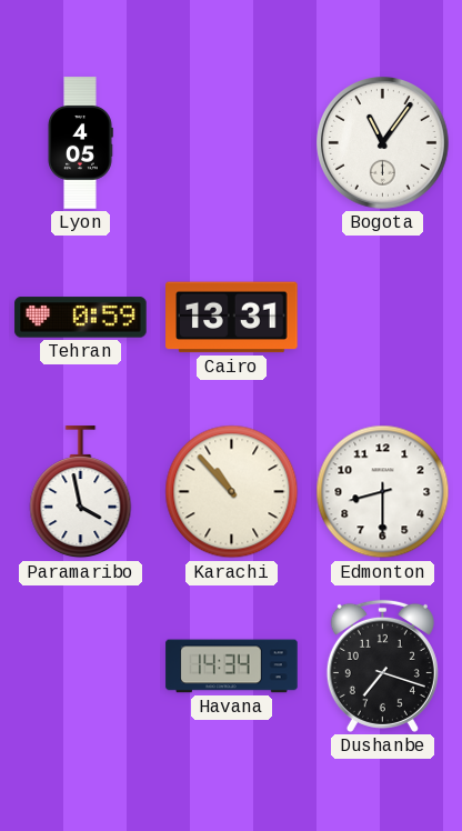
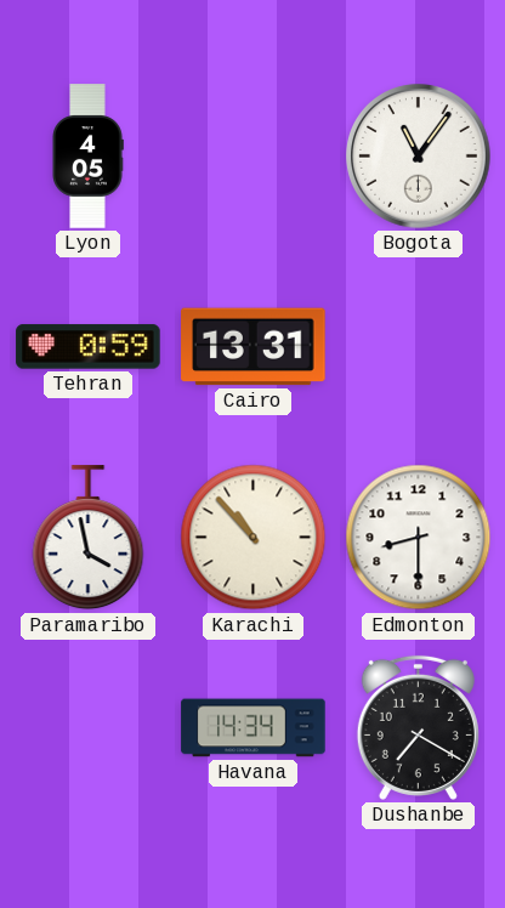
Dushanbe: 7:18 -> 7:20 (418, 727)
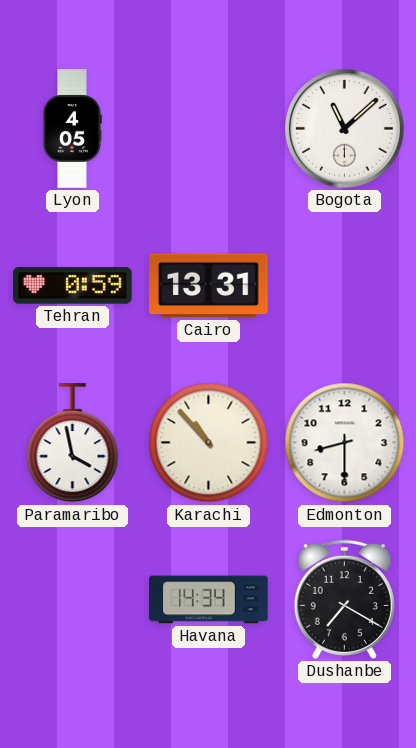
Bogota: 11:06 -> 11:08 (345, 129)
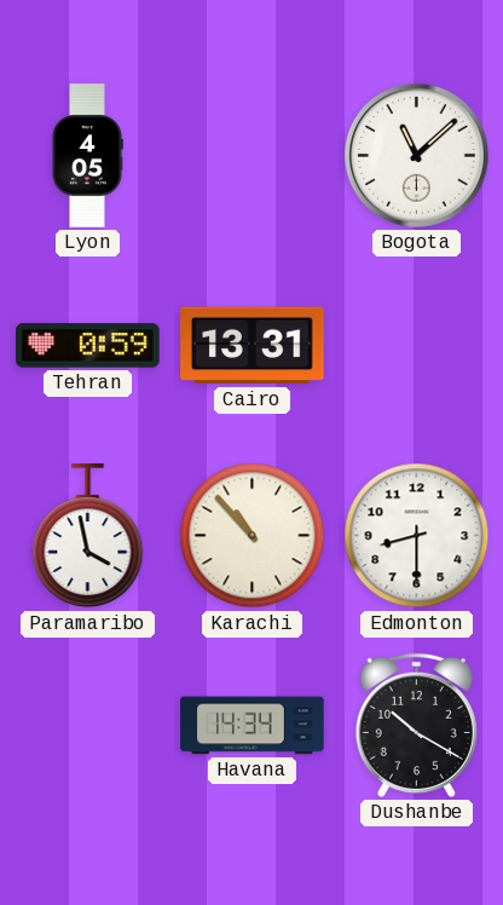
Dushanbe: 7:20 -> 10:20 (416, 725)
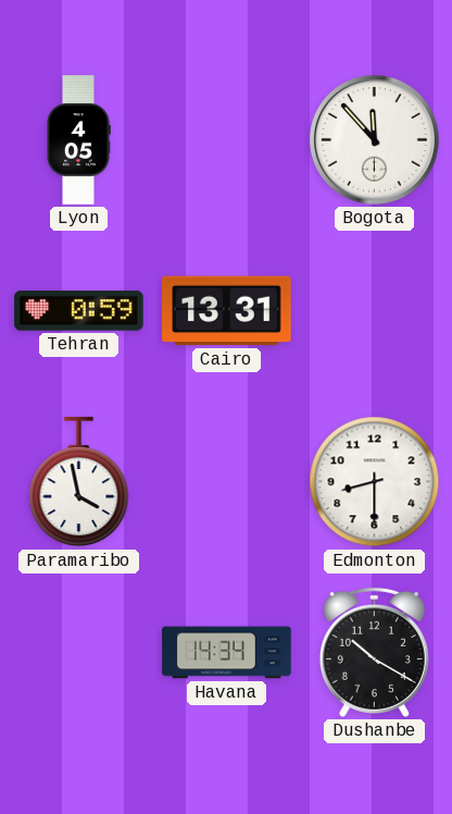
Bogota: 11:08 -> 11:53 (375, 140)
Karachi: 10:53 -> none (253, 536)
